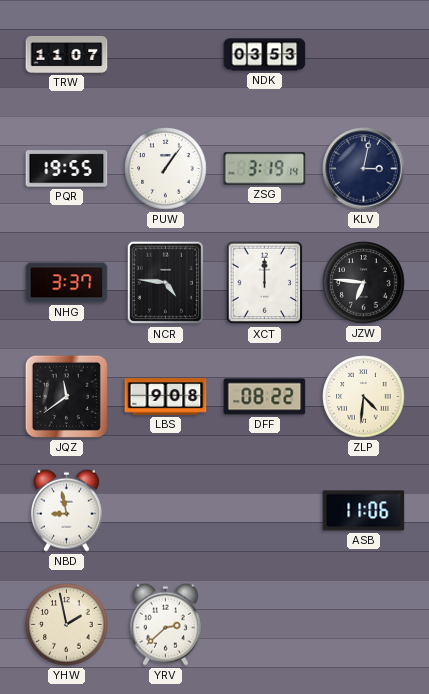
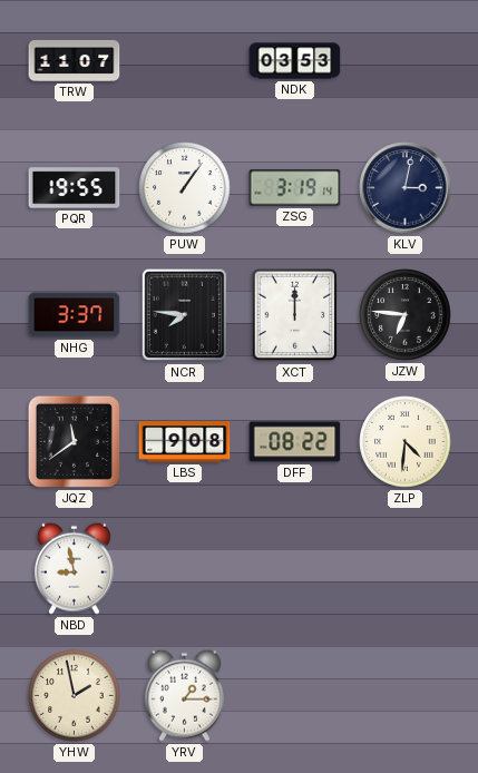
NCR: 4:46 -> 7:46 (185, 315)
ASB: 11:06 -> none (364, 511)
YRV: 2:38 -> 1:15 (184, 695)
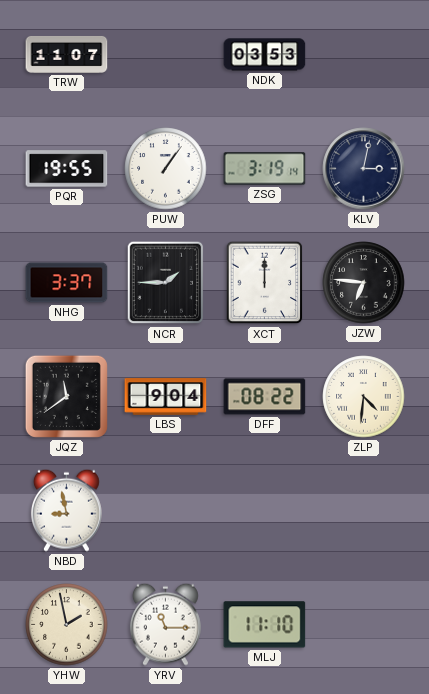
NCR: 7:46 -> 1:45 (166, 283)
LBS: 9:08 -> 9:04 (166, 397)
YRV: 1:15 -> 11:15 (165, 624)
MLJ: none -> 11:10 (265, 625)
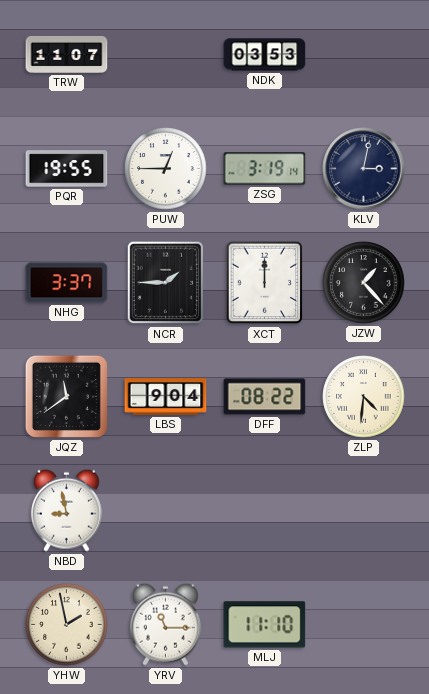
PUW: 1:06 -> 12:45 (166, 169)
JZW: 6:46 -> 1:23 (364, 283)
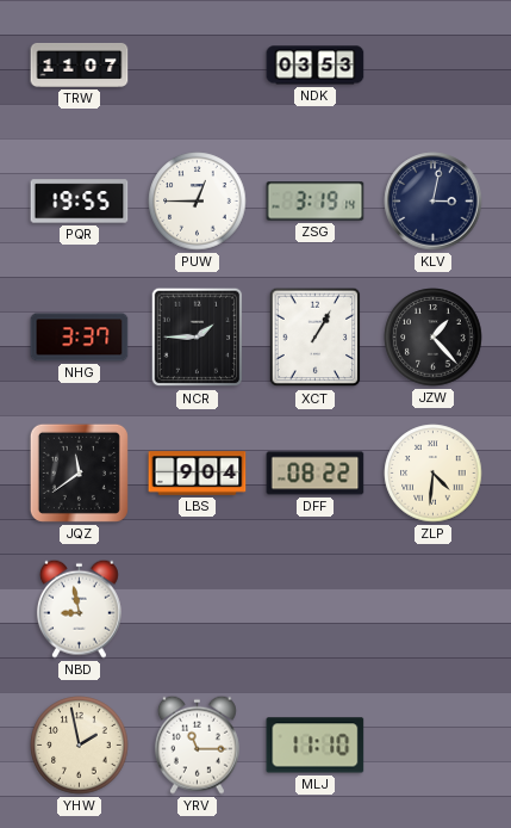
XCT: 12:00 -> 1:05 (316, 338)
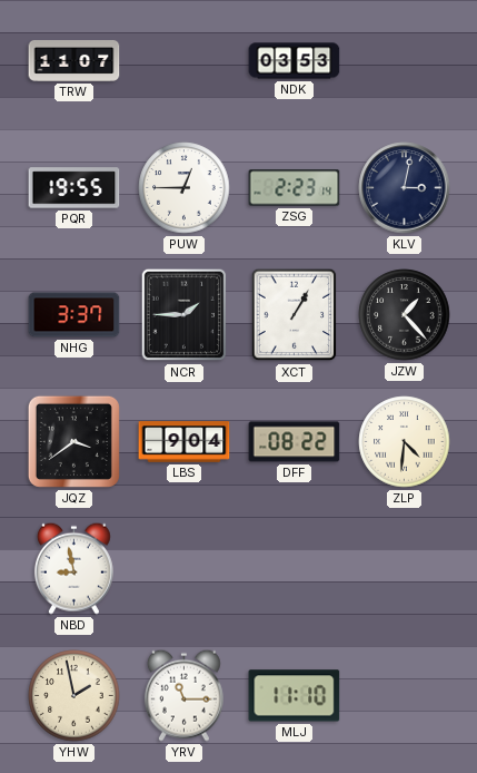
ZSG: 3:19 -> 2:23 (295, 188)
JQZ: 11:39 -> 3:39 (73, 441)
